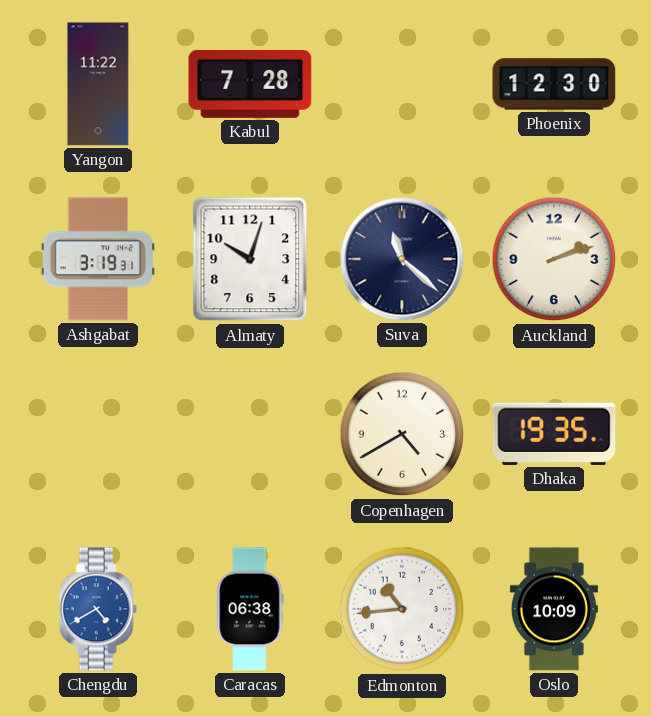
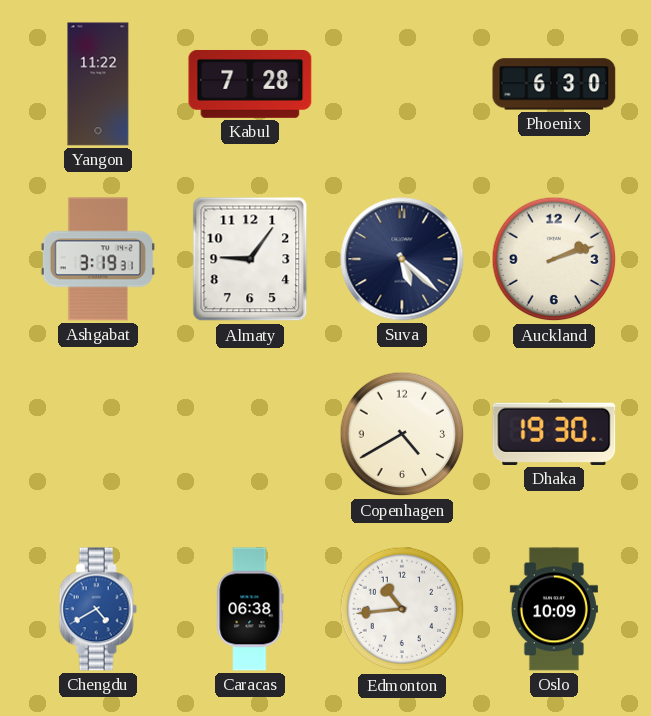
Phoenix: 12:30 -> 6:30 (554, 84)
Almaty: 10:03 -> 9:06 (250, 259)
Suva: 11:22 -> 5:22 (402, 259)
Dhaka: 19:35 -> 19:30 (554, 434)
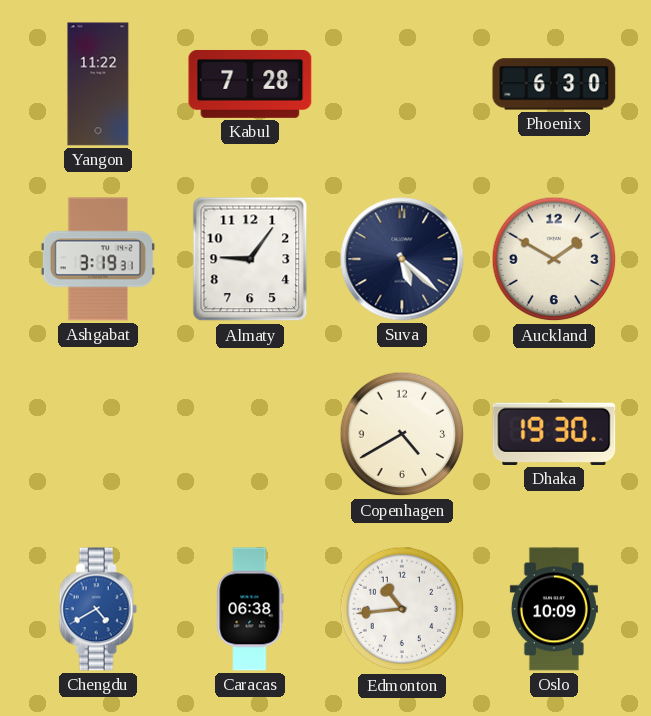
Auckland: 2:12 -> 1:50 (554, 259)
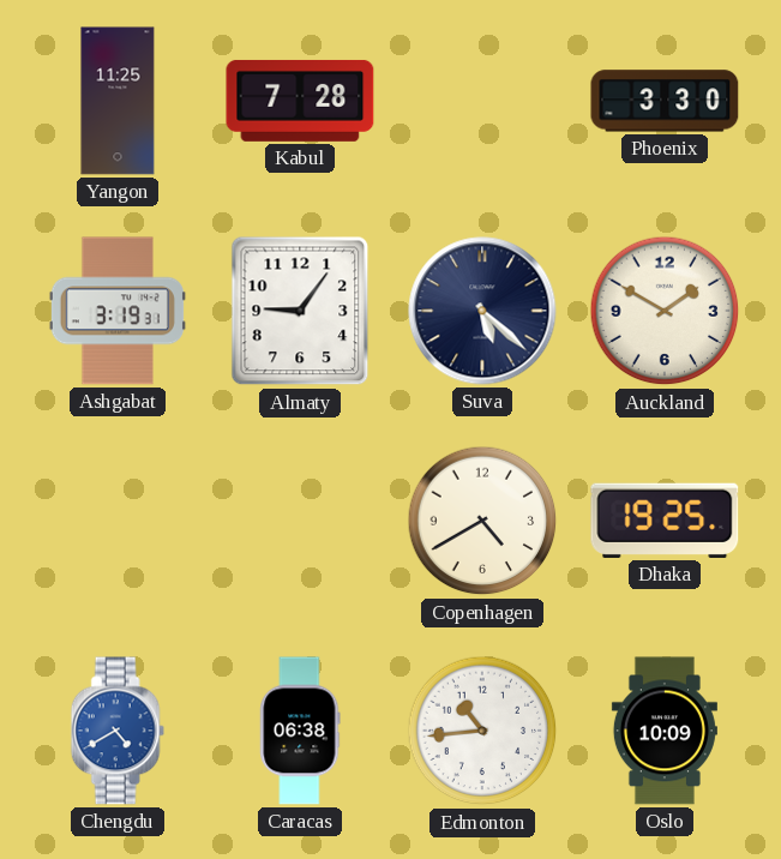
Yangon: 11:22 -> 11:25 (118, 101)
Phoenix: 6:30 -> 3:30 (665, 101)
Dhaka: 19:30 -> 19:25 (665, 521)
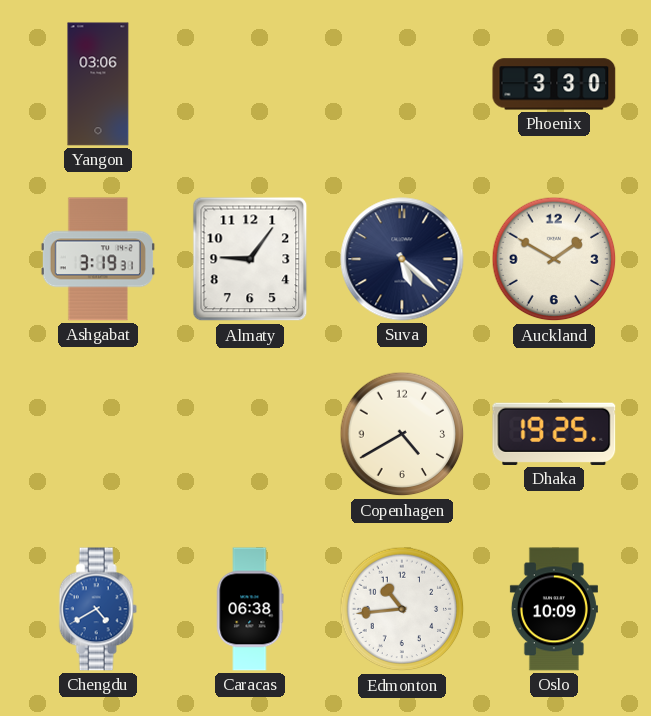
Yangon: 11:25 -> 03:06 (98, 84)
Kabul: 7:28 -> none (300, 101)
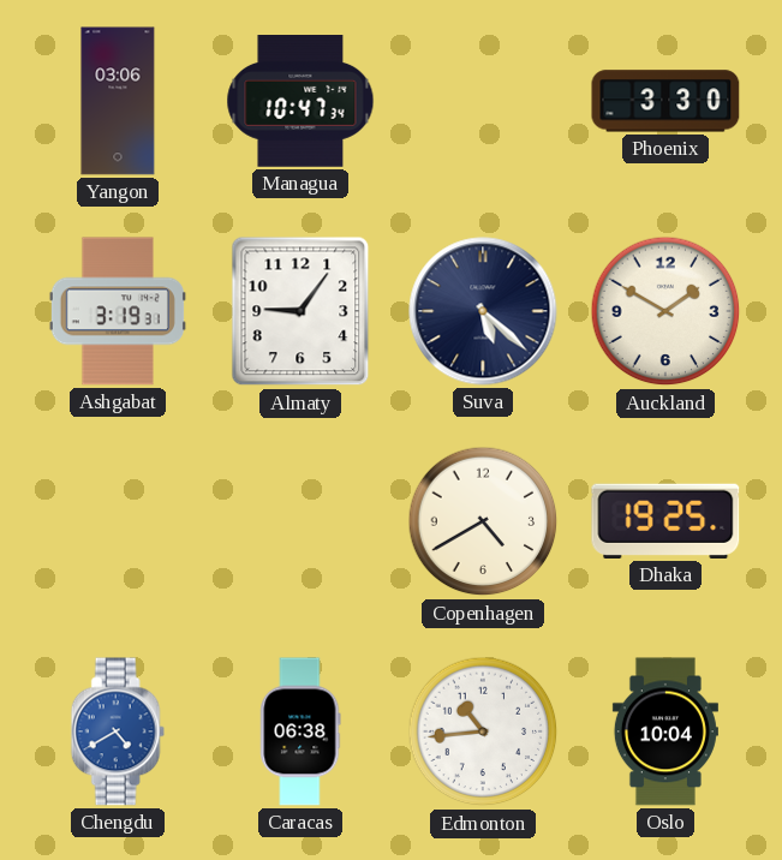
Managua: none -> 10:47 (300, 101)
Oslo: 10:09 -> 10:04 (665, 731)
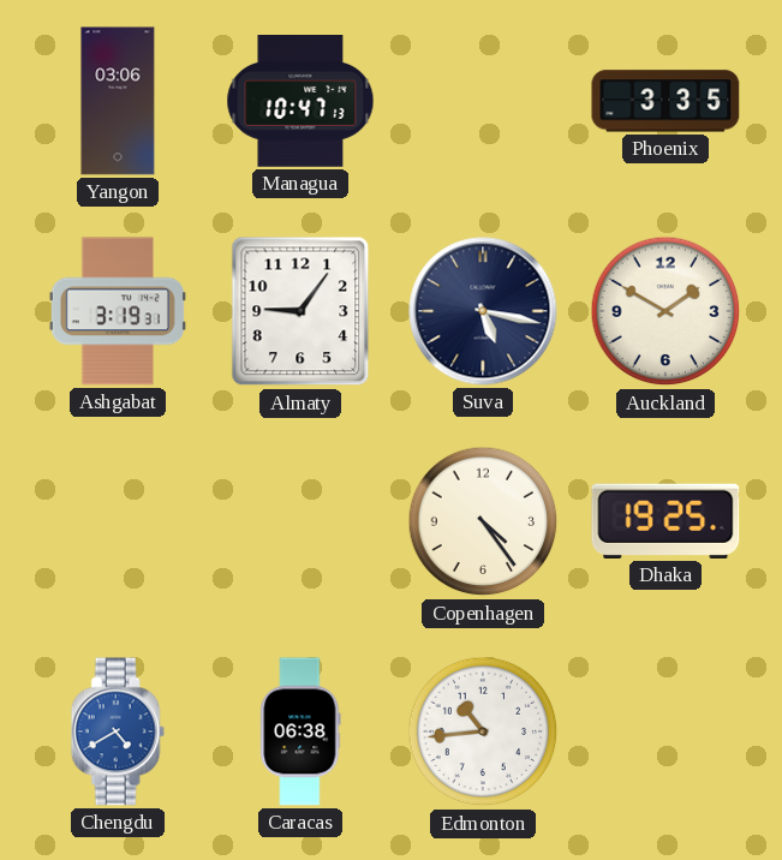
Managua: 10:47:34 -> 10:47:13 (300, 101)
Phoenix: 3:30 -> 3:35 (665, 101)
Suva: 5:22 -> 5:17 (483, 311)
Copenhagen: 4:40 -> 4:24 (483, 521)
Oslo: 10:04 -> none (665, 731)
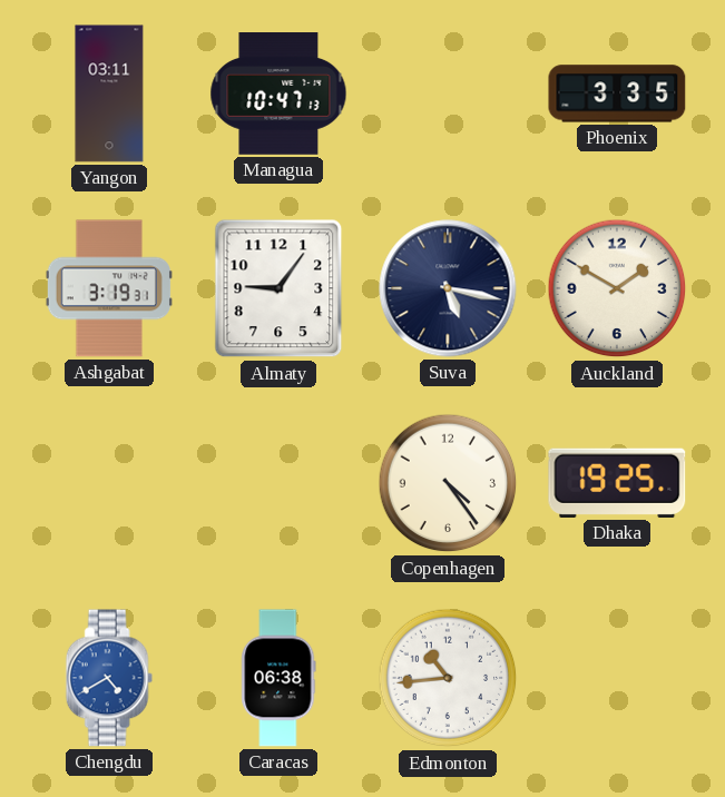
Yangon: 03:06 -> 03:11 (109, 94)
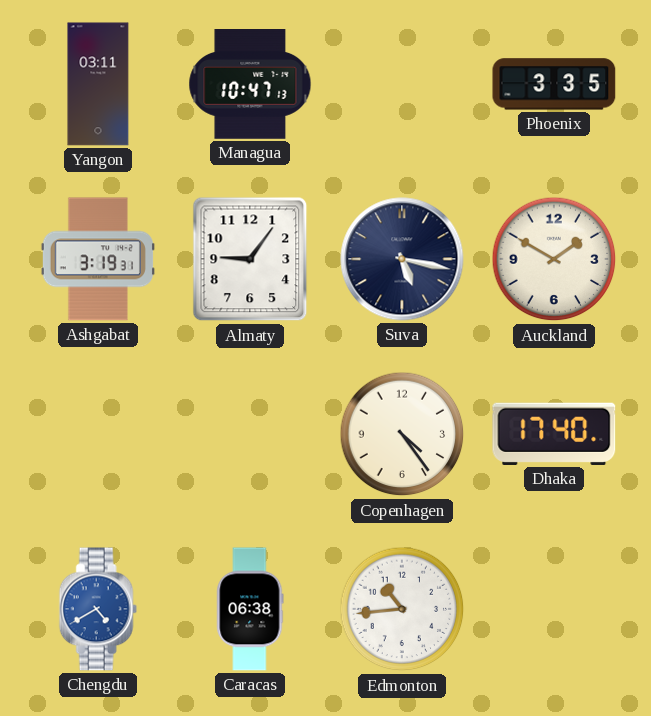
Dhaka: 19:25 -> 17:40 (554, 434)
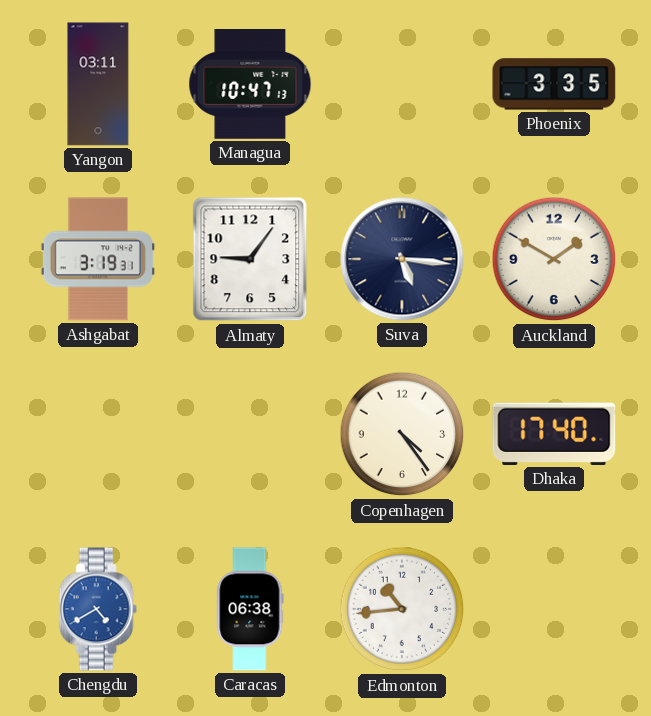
Suva: 5:17 -> 5:16 (402, 259)
